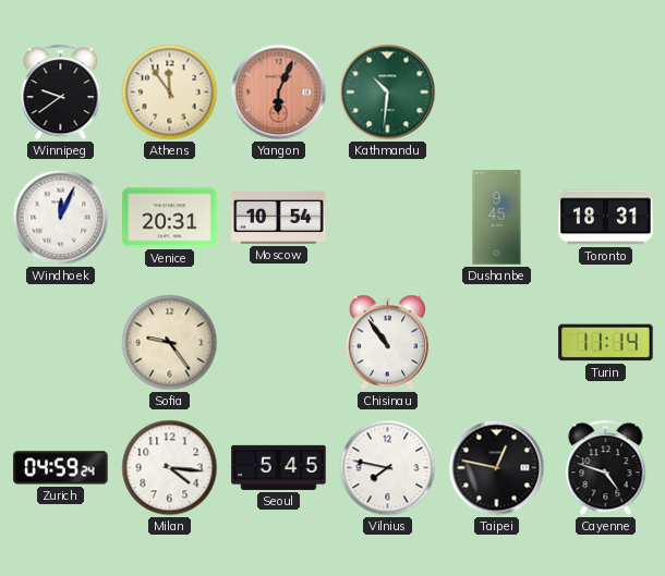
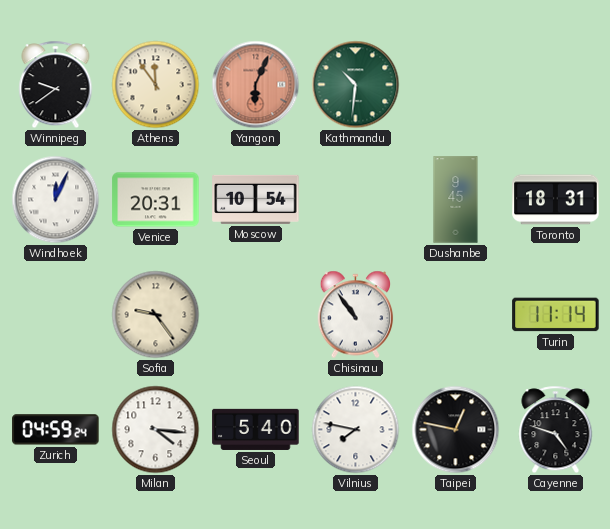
Seoul: 5:45 -> 5:40 (256, 429)
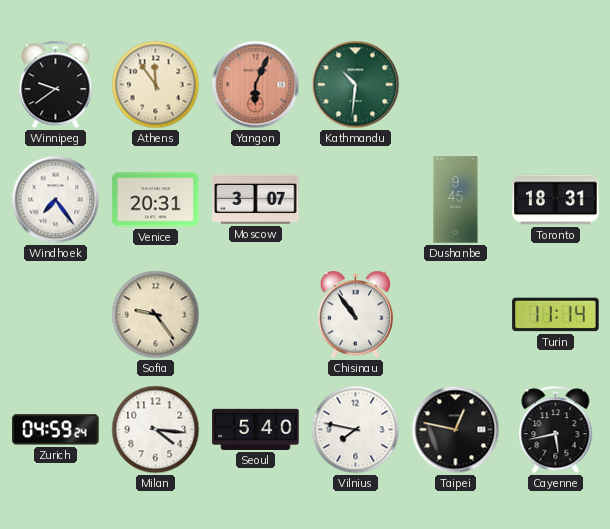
Windhoek: 12:04 -> 7:24 (56, 200)
Moscow: 10:54 -> 3:07 (256, 199)
Cayenne: 4:48 -> 5:43 (556, 430)
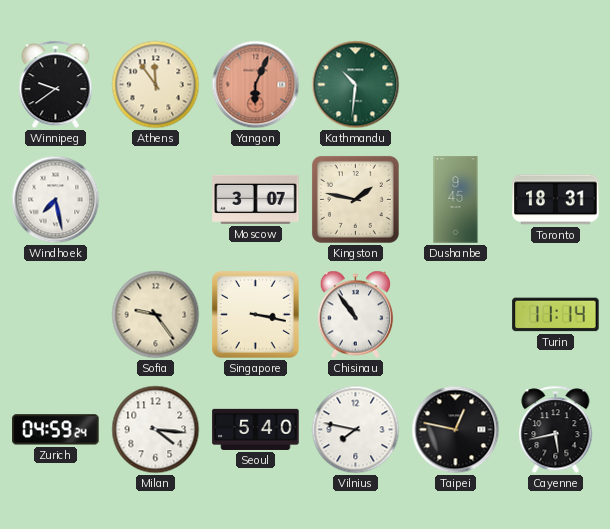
Windhoek: 7:24 -> 7:28 (56, 200)
Venice: 20:31 -> none (156, 200)
Kingston: none -> 1:47 (355, 199)
Singapore: none -> 3:17 (255, 314)
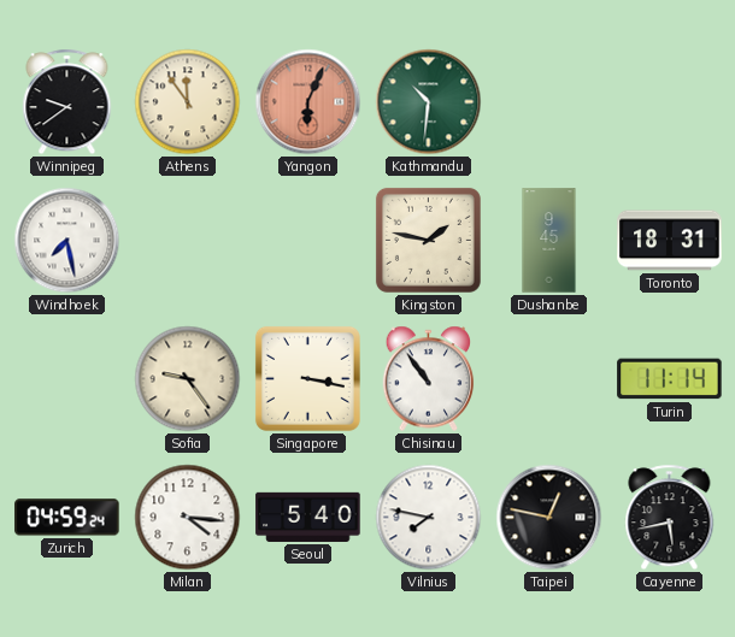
Moscow: 3:07 -> none (256, 199)
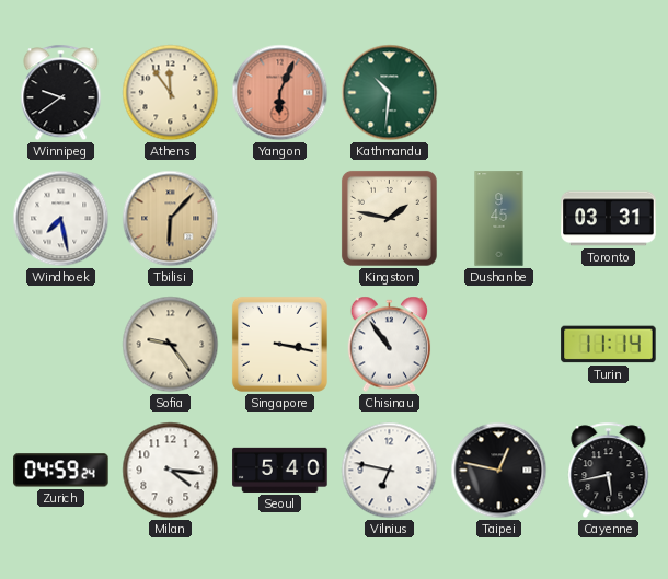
Tbilisi: none -> 6:07 (171, 219)
Toronto: 18:31 -> 03:31 (609, 219)
Vilnius: 7:47 -> 6:47 (390, 471)
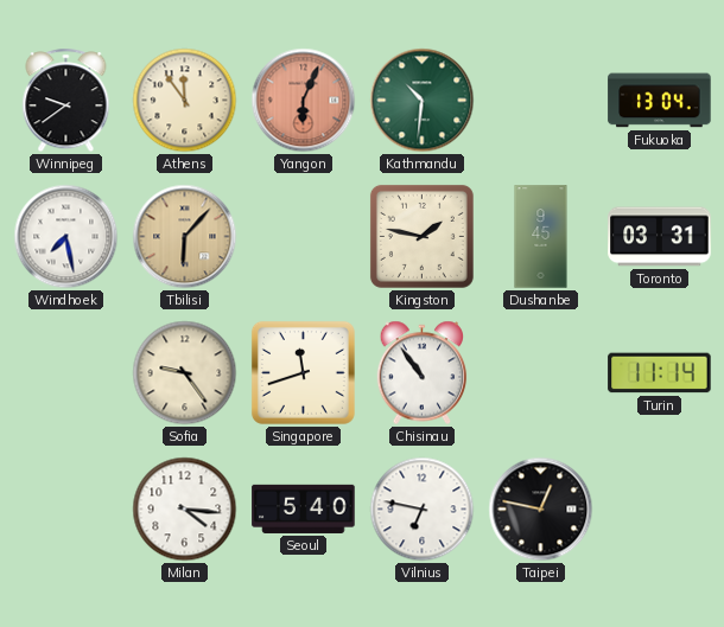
Fukuoka: none -> 13:04 (660, 101)
Singapore: 3:17 -> 11:42 (303, 372)
Zurich: 04:59 -> none (61, 471)
Cayenne: 5:43 -> none (609, 471)
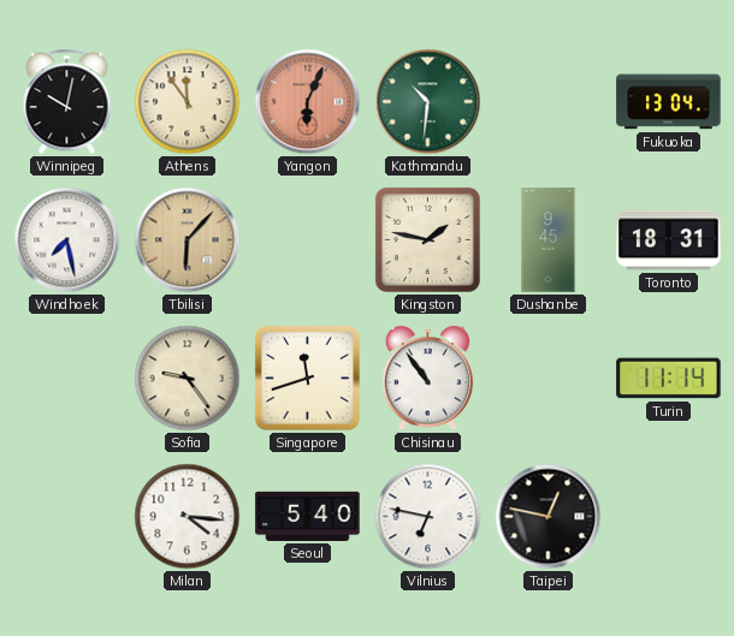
Winnipeg: 9:39 -> 10:02 (67, 102)
Toronto: 03:31 -> 18:31 (669, 240)
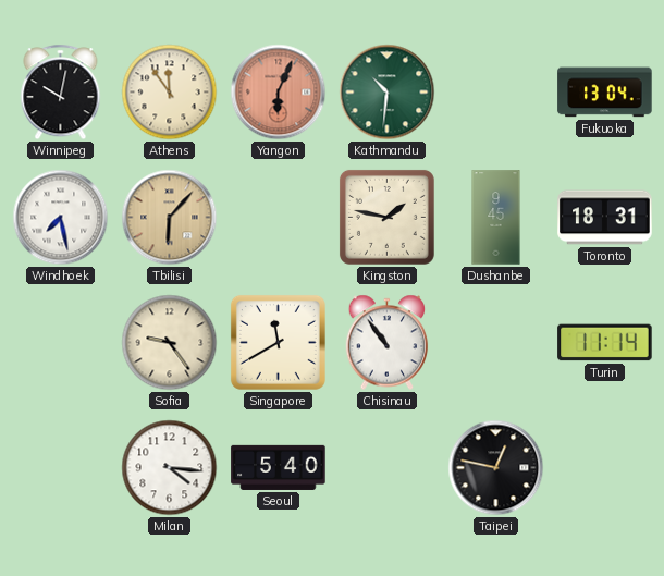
Singapore: 11:42 -> 11:40 (278, 342)
Vilnius: 6:47 -> none (428, 517)
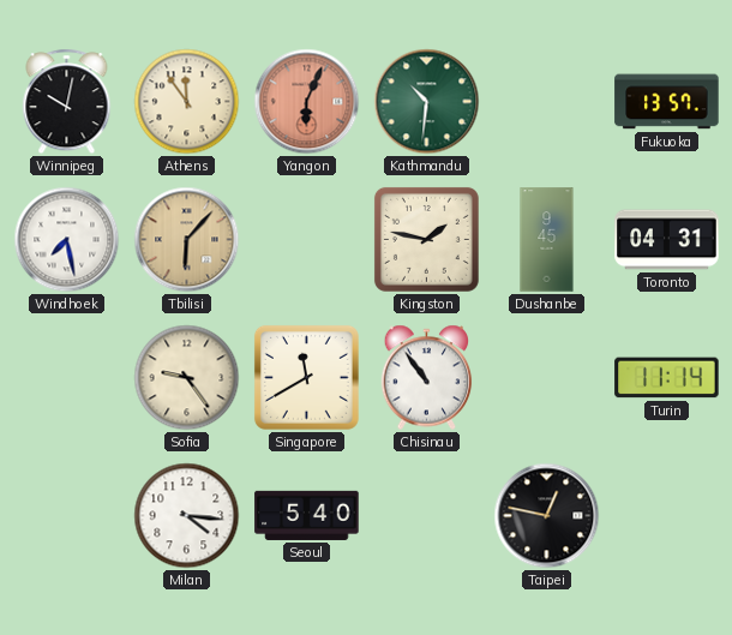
Fukuoka: 13:04 -> 13:57 (667, 102)
Toronto: 18:31 -> 04:31 (667, 240)
